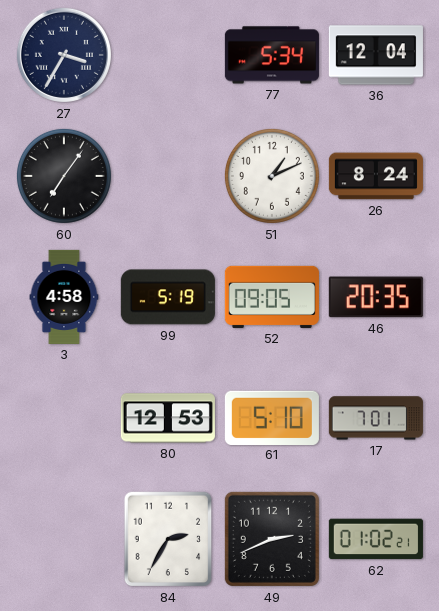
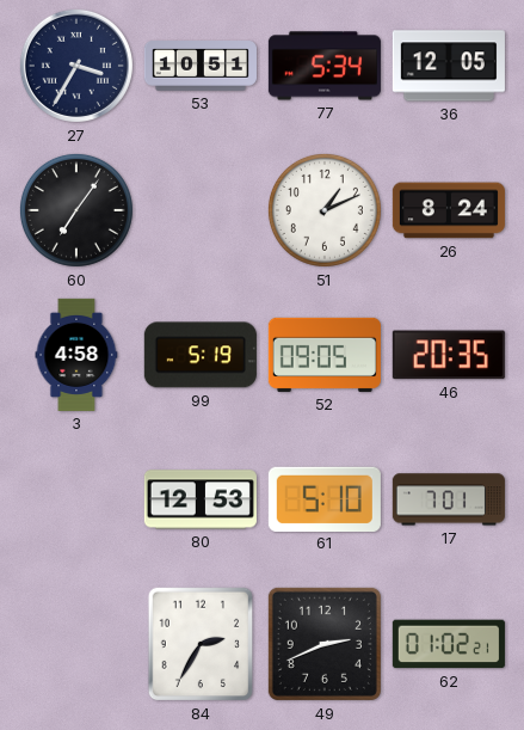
53: none -> 10:51 (201, 67)
36: 12:04 -> 12:05 (449, 66)
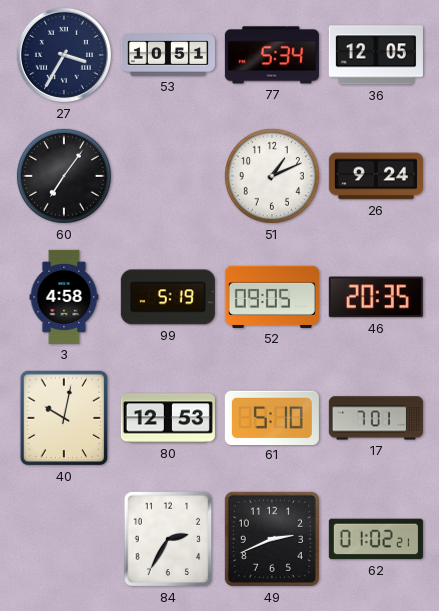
26: 8:24 -> 9:24 (376, 176)
40: none -> 10:02 (64, 418)
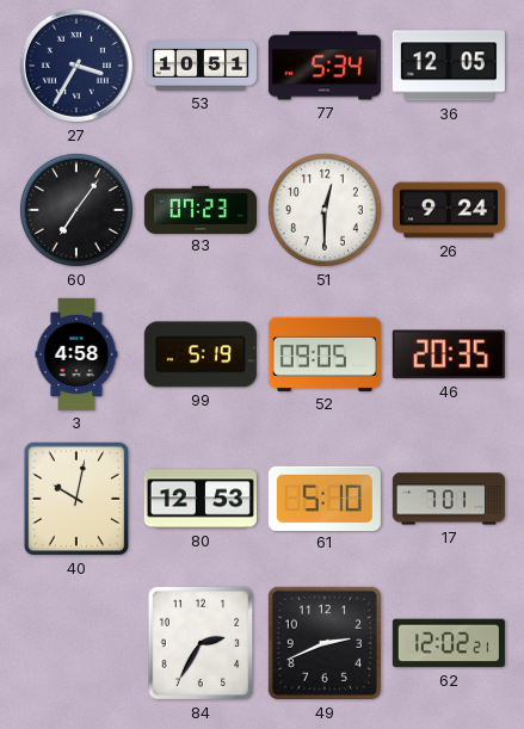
83: none -> 07:23 (201, 209)
51: 1:11 -> 12:30 (325, 210)
62: 01:02 -> 12:02 (449, 643)
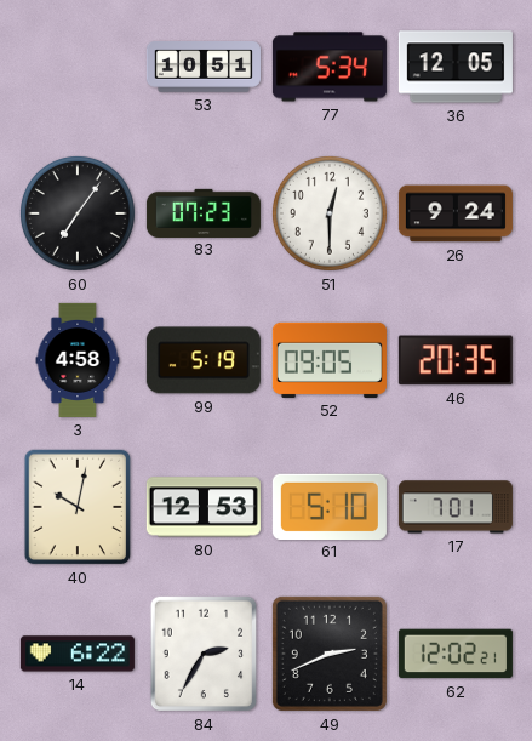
27: 3:35 -> none (76, 66)
14: none -> 6:22 (78, 654)
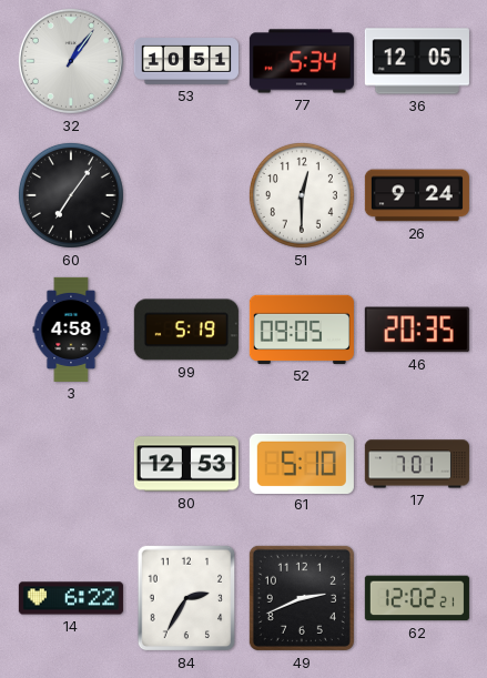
32: none -> 1:06 (71, 61)
83: 07:23 -> none (204, 212)
40: 10:02 -> none (78, 507)
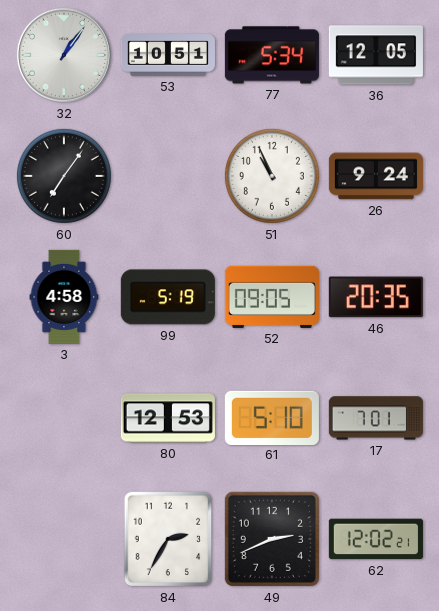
51: 12:30 -> 10:56 (272, 176)
14: 6:22 -> none (71, 598)
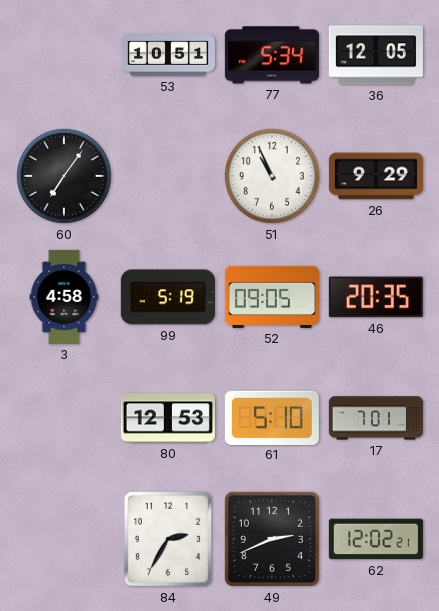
32: 1:06 -> none (64, 55)
26: 9:24 -> 9:29 (376, 176)
